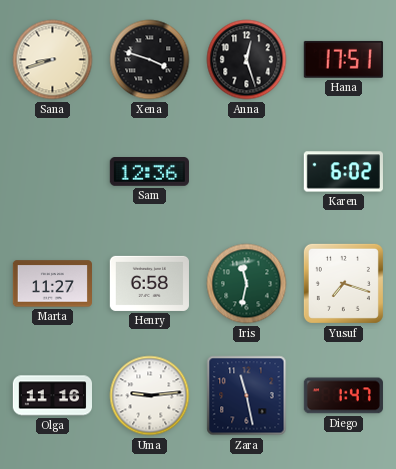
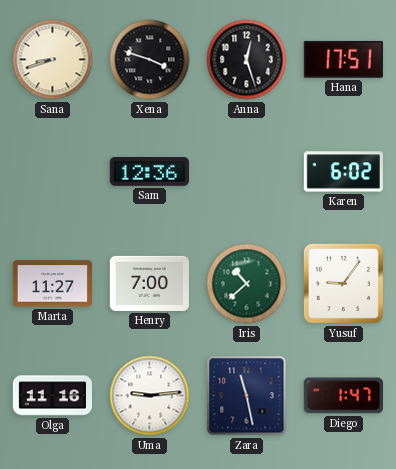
Henry: 6:58 -> 7:00 (149, 283)
Iris: 11:32 -> 10:38 (247, 284)
Yusuf: 7:18 -> 9:06 (343, 283)
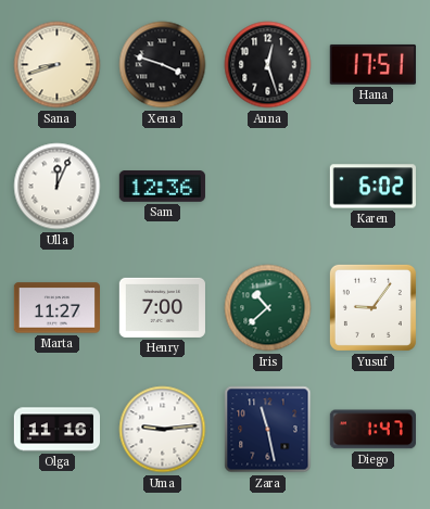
Ulla: none -> 12:04 (58, 187)
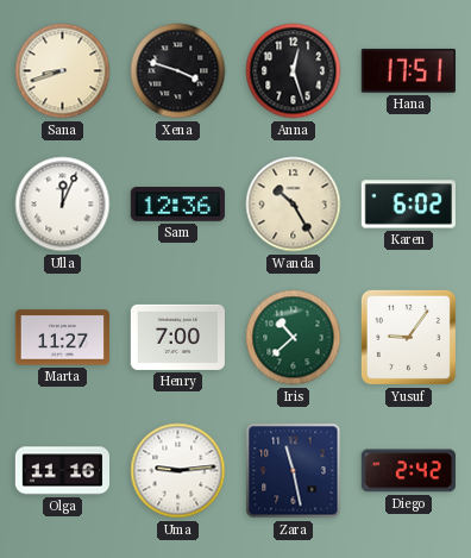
Wanda: none -> 10:25 (294, 205)
Diego: 1:47 -> 2:42 (408, 471)
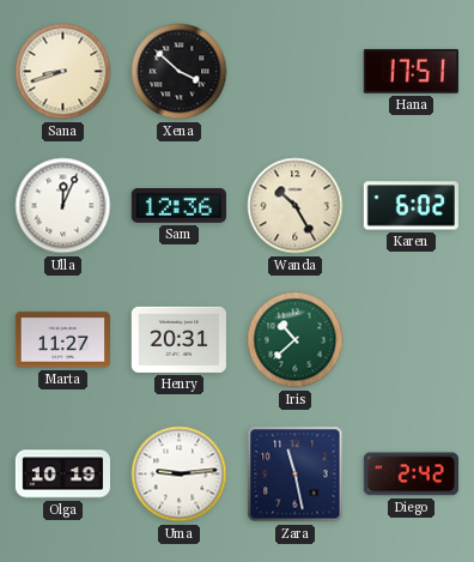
Xena: 3:48 -> 3:52 (180, 72)
Anna: 12:27 -> none (294, 71)
Henry: 7:00 -> 20:31 (178, 339)
Yusuf: 9:06 -> none (408, 337)
Olga: 11:16 -> 10:19 (62, 475)
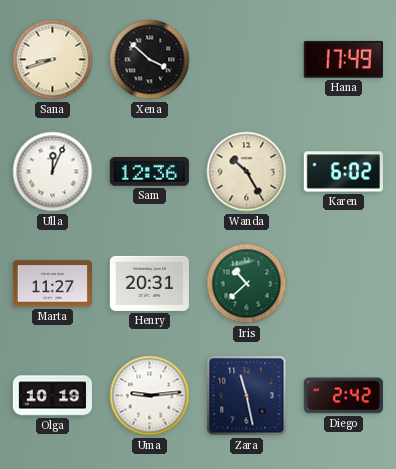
Hana: 17:51 -> 17:49 (343, 59)
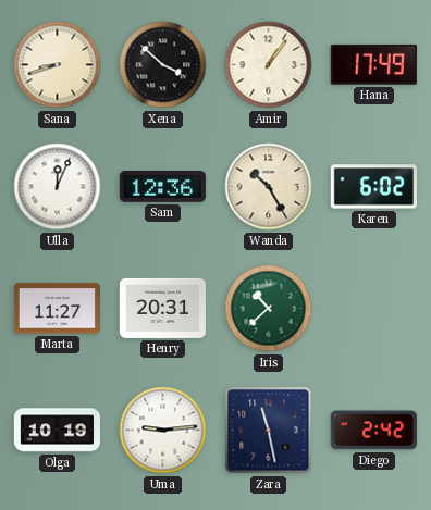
Amir: none -> 1:06 (269, 65)
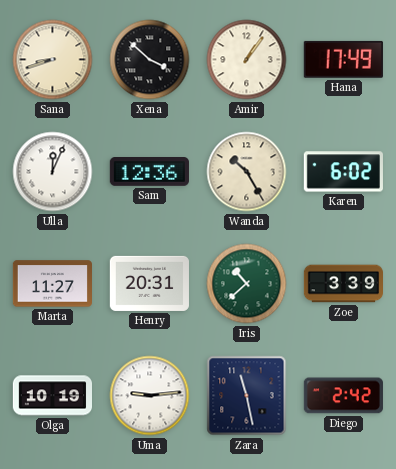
Zoe: none -> 3:39 (343, 284)
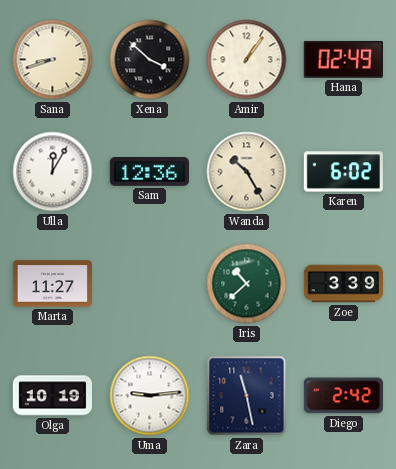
Hana: 17:49 -> 02:49 (343, 59)
Ulla: 12:04 -> 12:05 (53, 172)
Henry: 20:31 -> none (149, 283)
